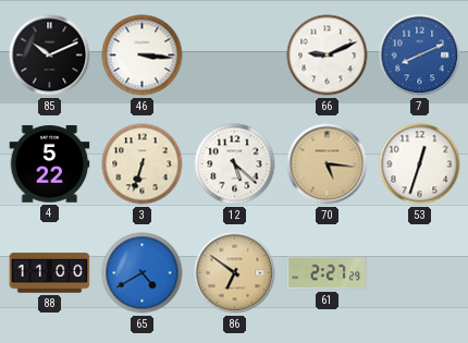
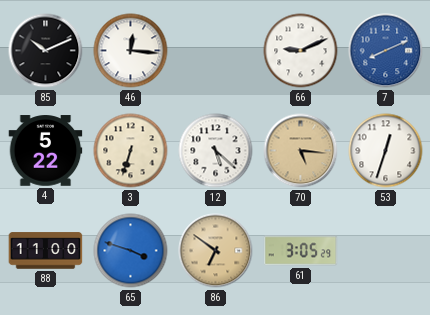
46: 3:16 -> 12:16 (131, 51)
65: 4:40 -> 3:48 (131, 251)
61: 2:27 -> 3:05 (301, 251)
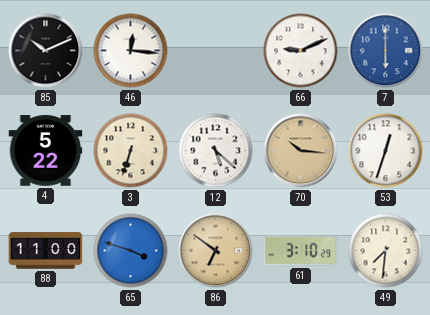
7: 8:11 -> 6:00 (386, 51)
70: 5:16 -> 10:16 (301, 151)
61: 3:05 -> 3:10 (301, 251)
49: none -> 7:31 (386, 251)
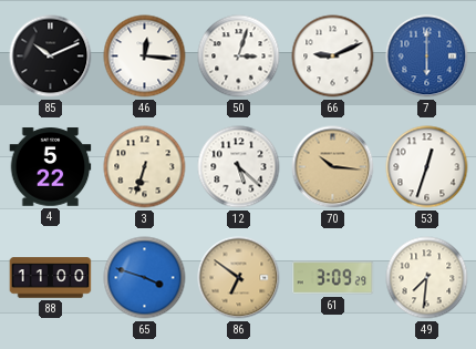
50: none -> 3:03 (239, 57)
61: 3:10 -> 3:09 (333, 278)
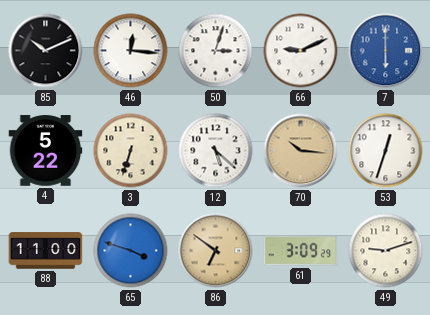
49: 7:31 -> 9:12 (386, 251)
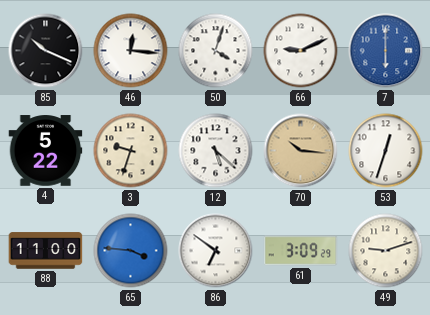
85: 10:11 -> 10:19 (46, 51)
50: 3:03 -> 4:03 (216, 51)
3: 6:33 -> 9:33 (131, 151)
65: 3:48 -> 3:46 (131, 251)
86 dial: champagne -> white (216, 251)
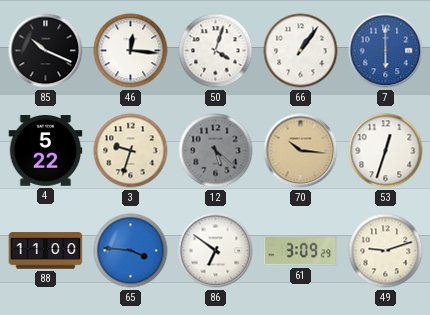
66: 9:11 -> 1:06 (301, 51)
12 dial: white -> grey (216, 151)
